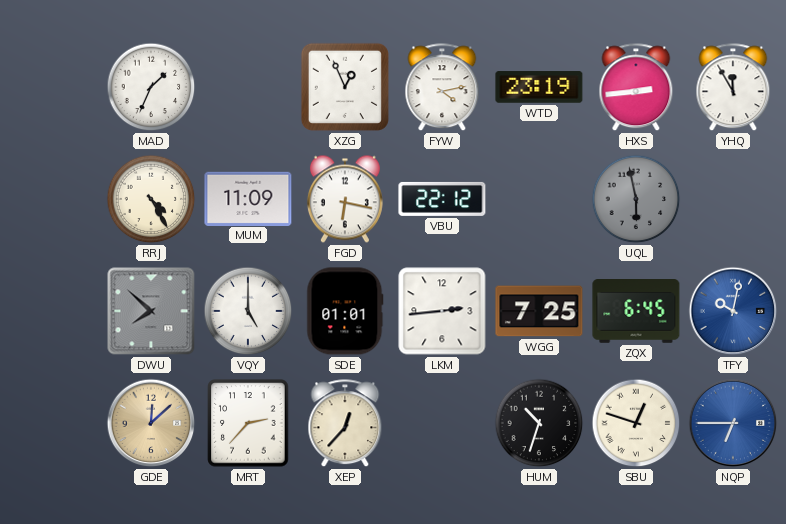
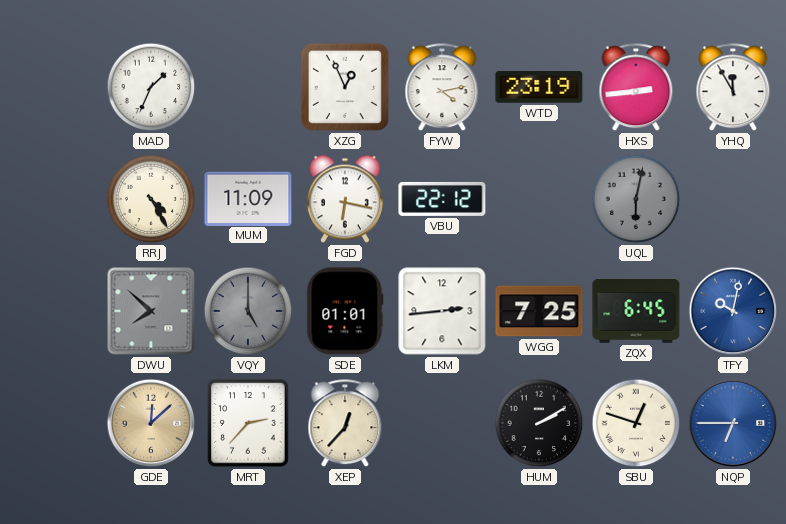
UQL: 5:58 -> 6:02 (636, 199)
VQY dial: white -> grey (248, 311)
HUM: 10:33 -> 2:10 (539, 423)
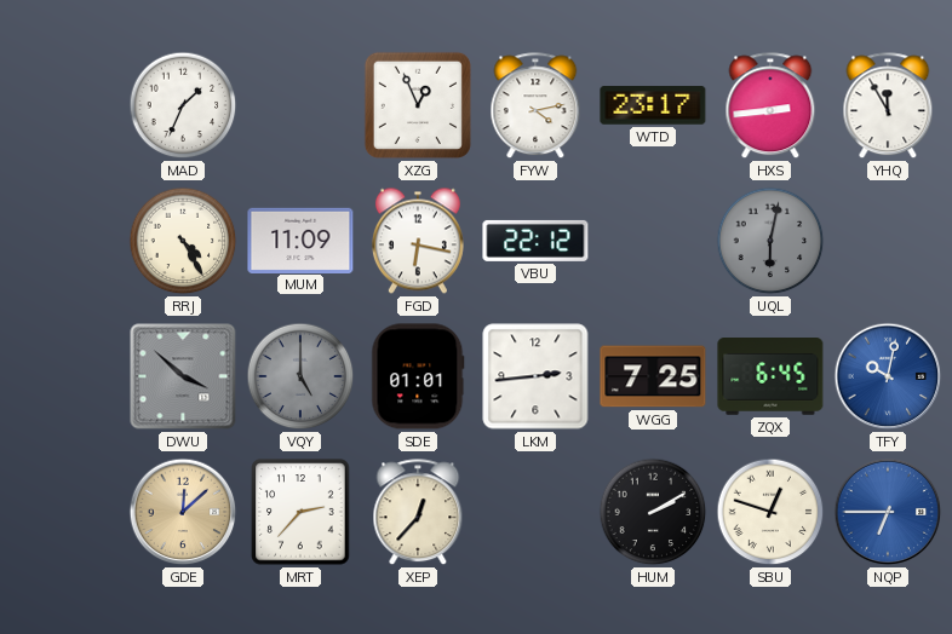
WTD: 23:19 -> 23:17 (653, 105)
DWU: 7:52 -> 3:52 (183, 376)
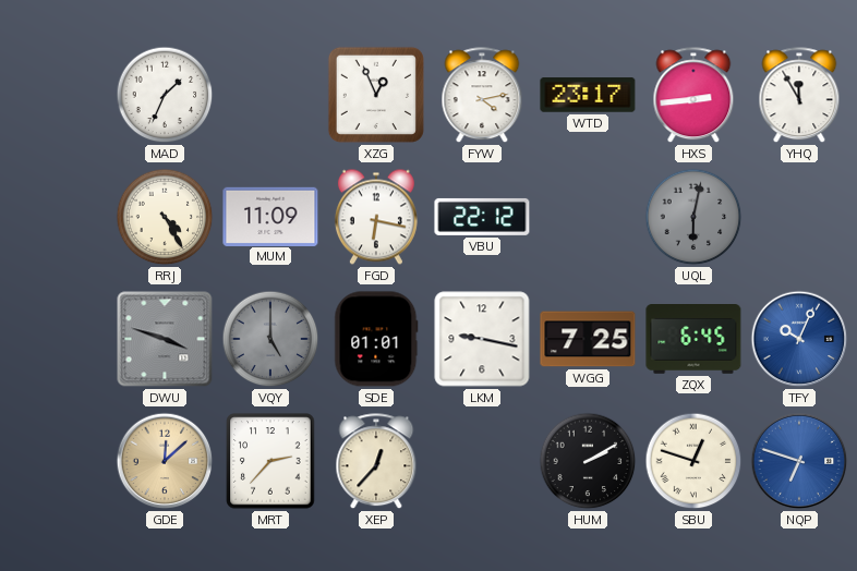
DWU: 3:52 -> 3:48 (165, 339)
LKM: 2:44 -> 9:17 (482, 339)
TFY: 10:02 -> 10:04 (799, 339)
NQP: 6:45 -> 6:48 (799, 461)
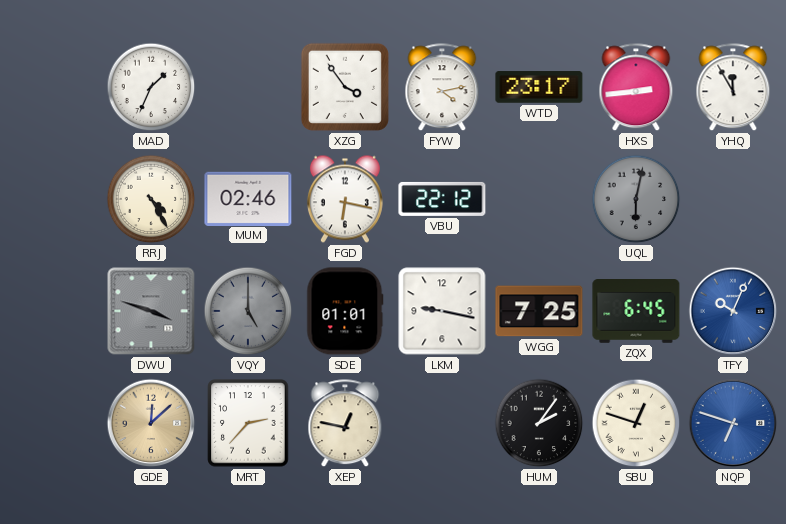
XZG: 12:56 -> 3:54 (345, 87)
MUM: 11:09 -> 02:46 (248, 198)
XEP: 12:37 -> 12:47 (345, 424)
HUM: 2:10 -> 2:06 (539, 423)
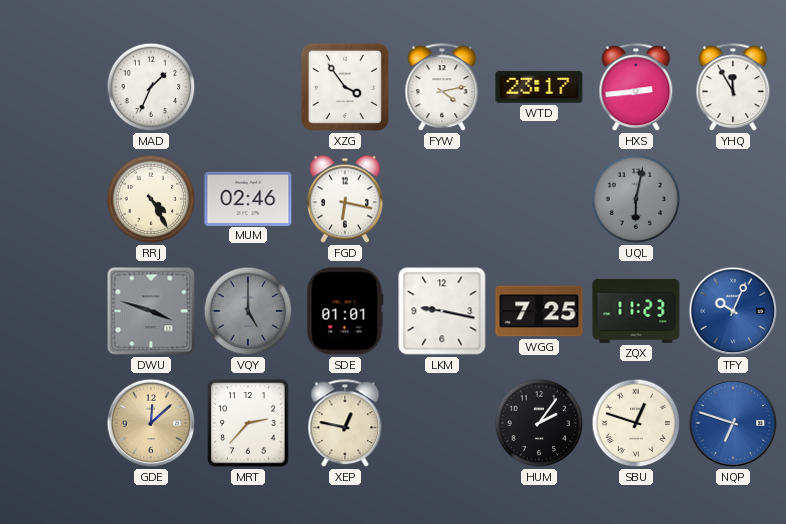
VBU: 22:12 -> none (442, 199)
ZQX: 6:45 -> 11:23 (636, 311)
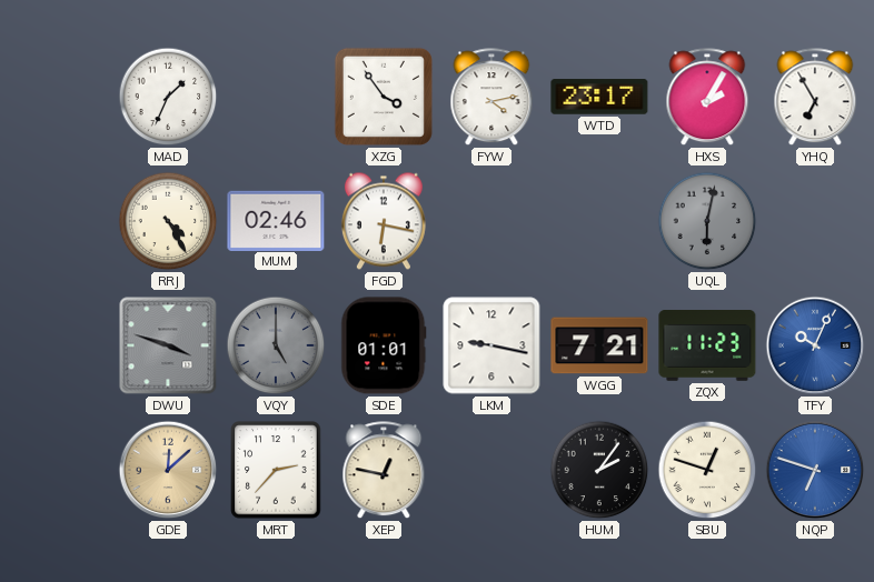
HXS: 2:44 -> 2:05 (707, 98)
YHQ: 11:55 -> 6:55 (815, 98)
WGG: 7:25 -> 7:21 (599, 345)
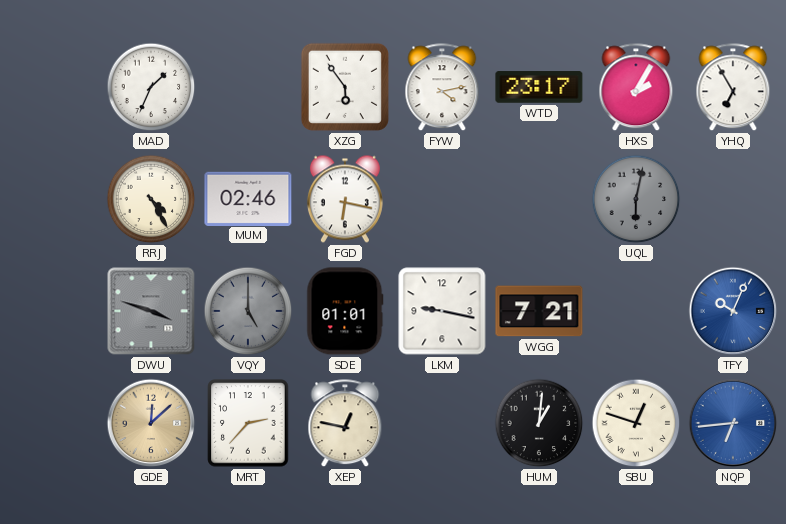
XZG: 3:54 -> 5:54 (345, 87)
ZQX: 11:23 -> none (707, 345)
HUM: 2:06 -> 1:01 (539, 423)
NQP: 6:48 -> 6:44 (733, 423)
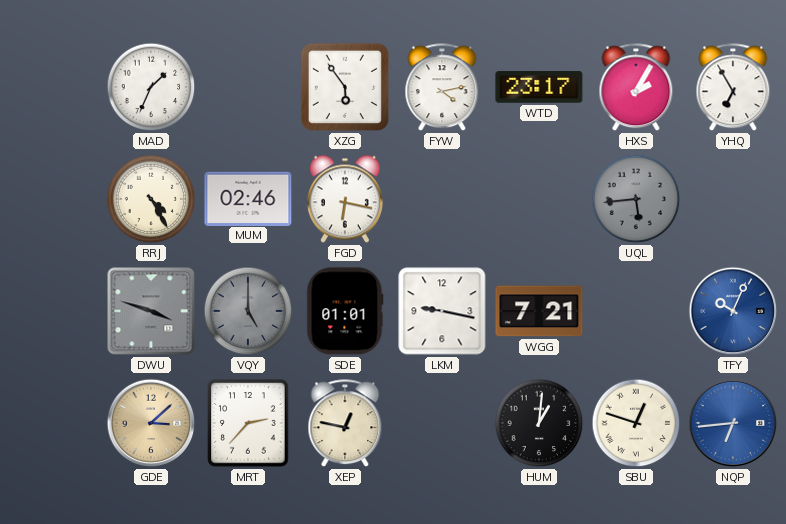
UQL: 6:02 -> 5:44 (636, 199)
GDE: 12:08 -> 3:08 (151, 423)
